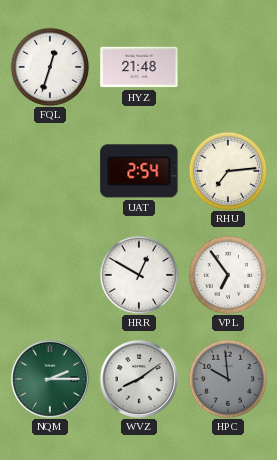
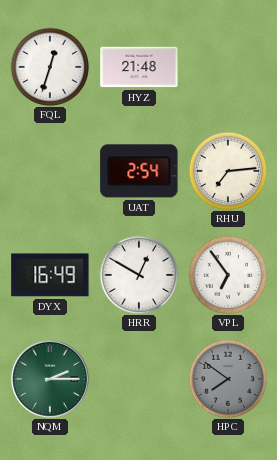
DYX: none -> 16:49 (50, 275)
WVZ: 8:09 -> none (139, 379)
HPC: 9:59 -> 7:51 (228, 379)
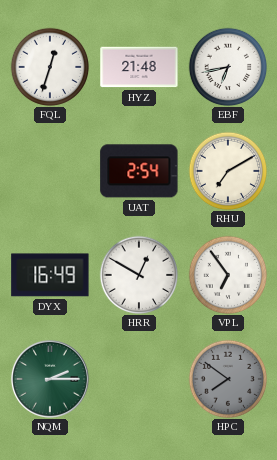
EBF: none -> 6:43 (228, 67)
RHU: 7:14 -> 7:10 (228, 171)
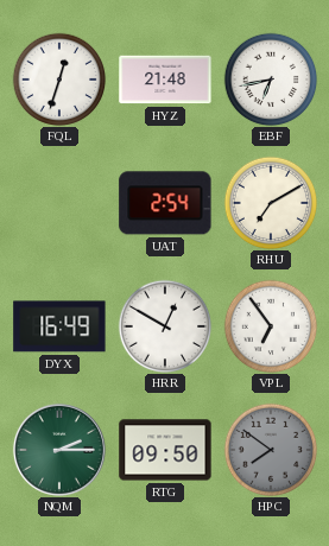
RTG: none -> 09:50 (165, 450)
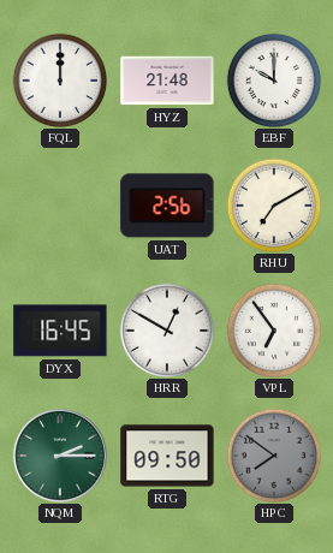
FQL: 12:33 -> 12:00 (60, 81)
EBF: 6:43 -> 10:00 (274, 81)
UAT: 2:54 -> 2:56 (167, 206)
DYX: 16:49 -> 16:45 (60, 331)
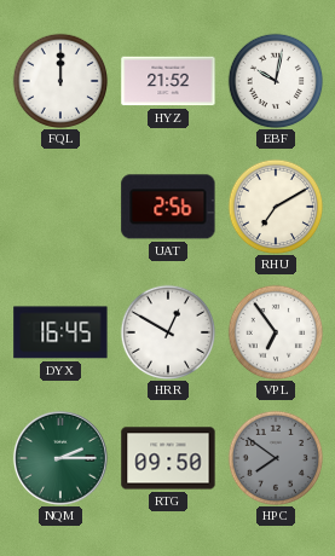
HYZ: 21:48 -> 21:52 (168, 81)
EBF: 10:00 -> 10:02 (276, 81)
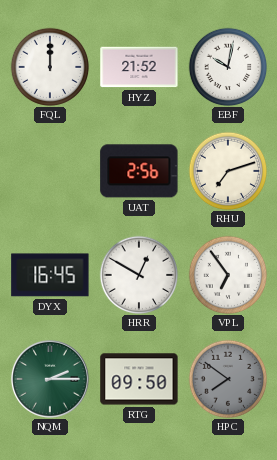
RHU: 7:10 -> 7:12 (228, 171)
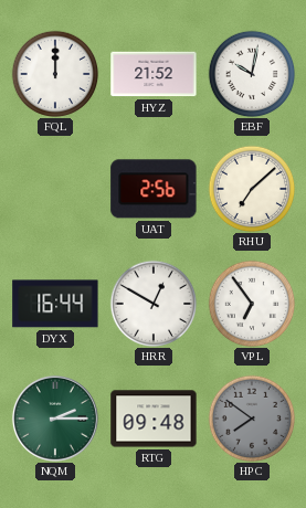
RHU: 7:12 -> 7:08 (252, 189)
DYX: 16:45 -> 16:44 (55, 304)
RTG: 09:50 -> 09:48 (154, 419)
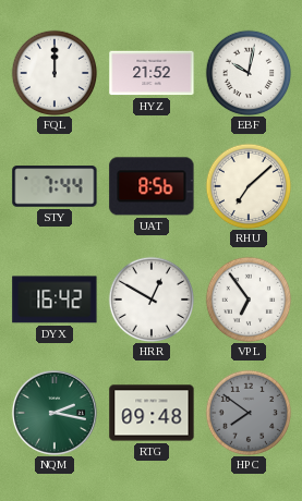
STY: none -> 7:44 (55, 186)
UAT: 2:56 -> 8:56 (152, 186)
DYX: 16:44 -> 16:42 (55, 300)
NQM: 2:15 -> 2:17 (55, 413)
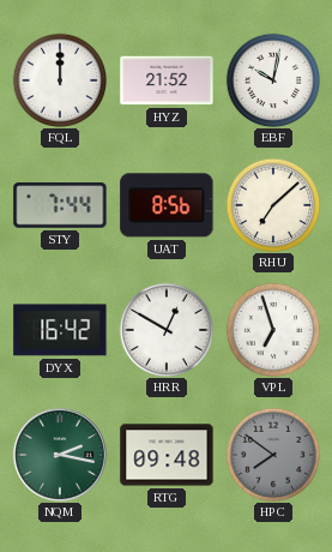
VPL: 6:54 -> 6:57 (273, 330)
